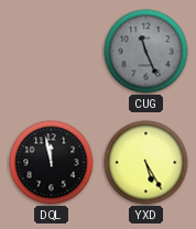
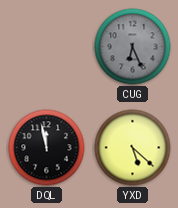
CUG: 11:26 -> 6:26 (133, 47)
YXD: 5:25 -> 5:22 (133, 148)
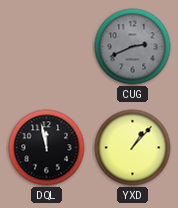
CUG: 6:26 -> 2:41 (133, 47)
YXD: 5:22 -> 1:07 (133, 148)
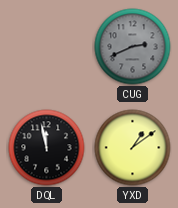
YXD: 1:07 -> 1:09 (133, 148)
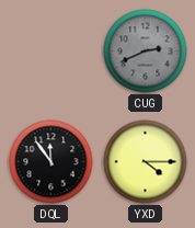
DQL: 11:58 -> 11:54 (51, 162)
YXD: 1:09 -> 4:15 (146, 162)
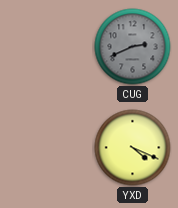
DQL: 11:54 -> none (51, 162)
YXD: 4:15 -> 4:19 (133, 148)
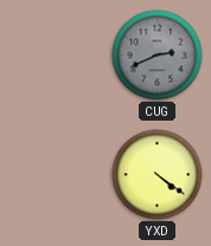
YXD: 4:19 -> 4:21 (158, 175)
